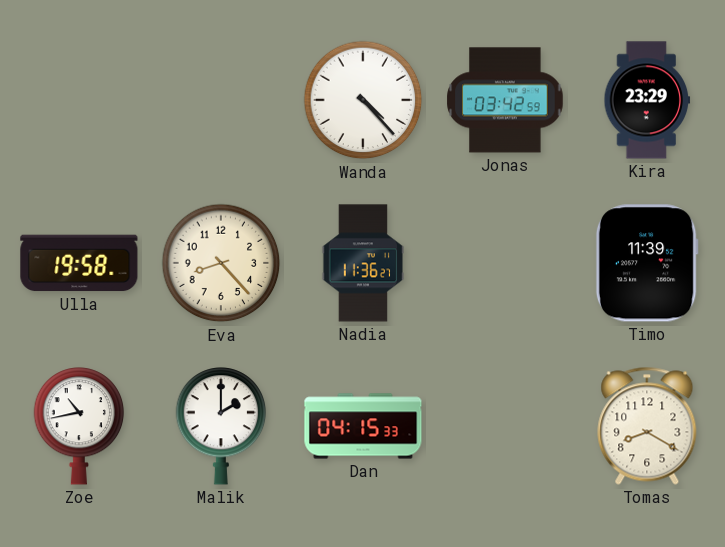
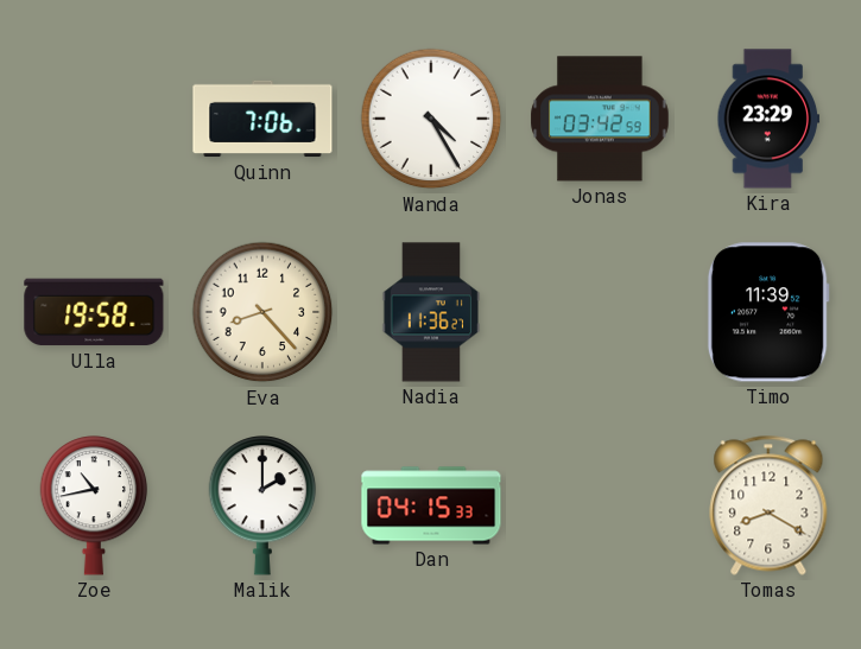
Quinn: none -> 7:06 (262, 119)
Wanda: 4:23 -> 4:25 (431, 119)
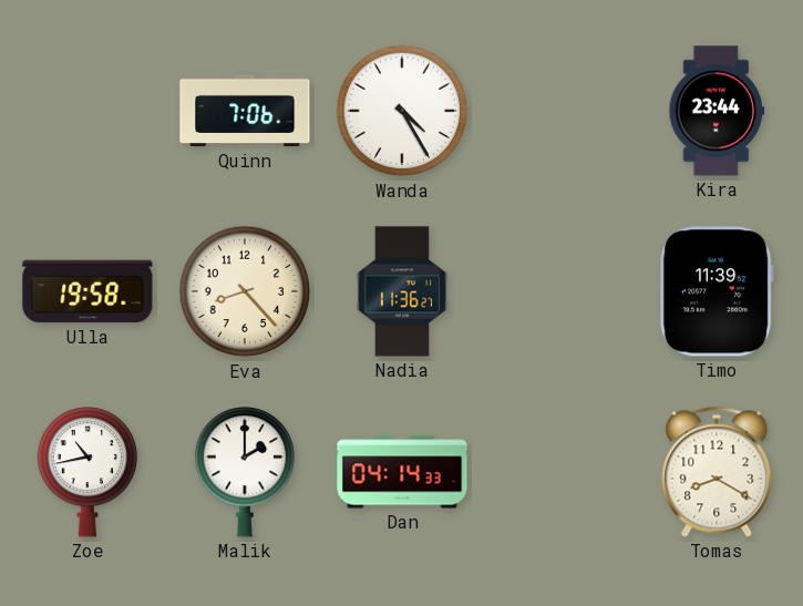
Jonas: 03:42 -> none (600, 119)
Kira: 23:29 -> 23:44 (717, 111)
Dan: 04:15 -> 04:14 (402, 472)
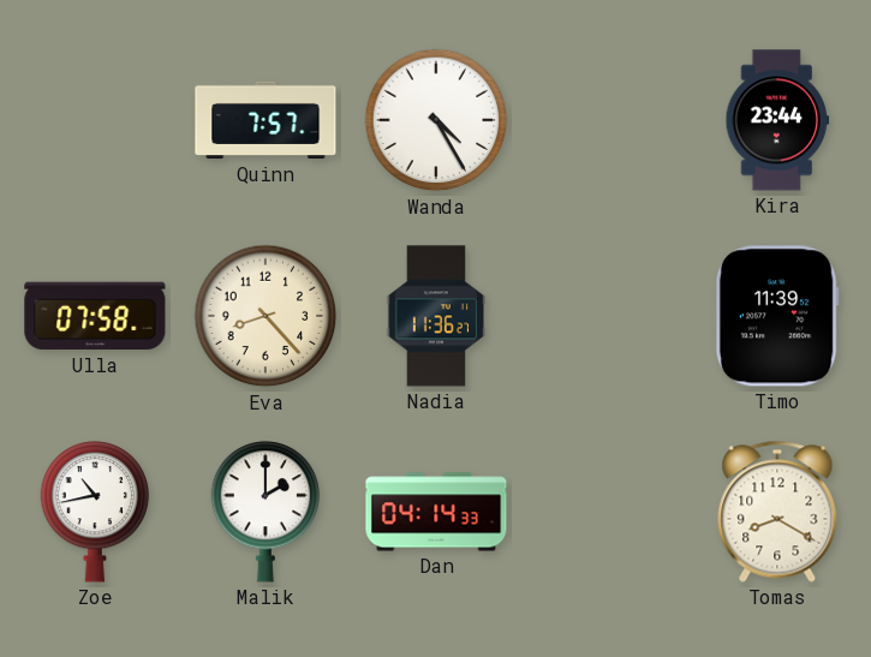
Quinn: 7:06 -> 7:57 (266, 120)
Ulla: 19:58 -> 07:58 (95, 316)
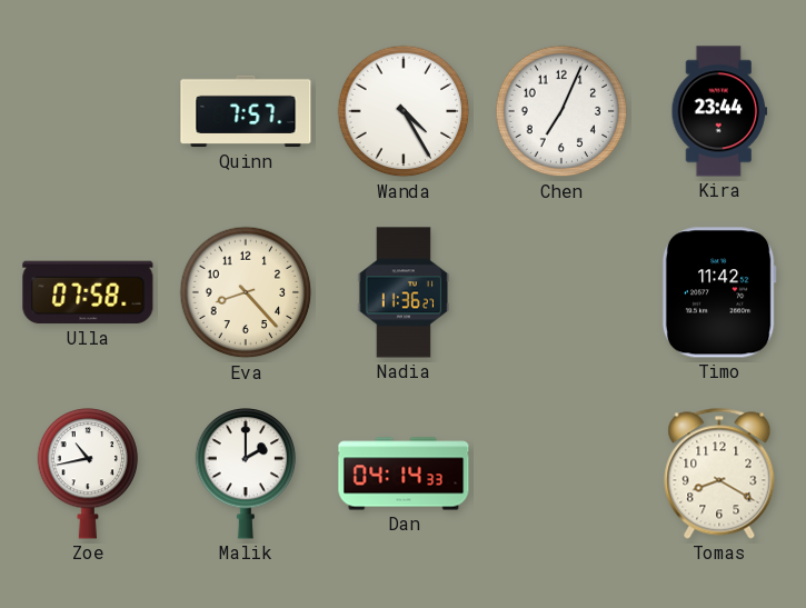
Chen: none -> 7:04 (561, 111)
Timo: 11:39 -> 11:42 (719, 292)
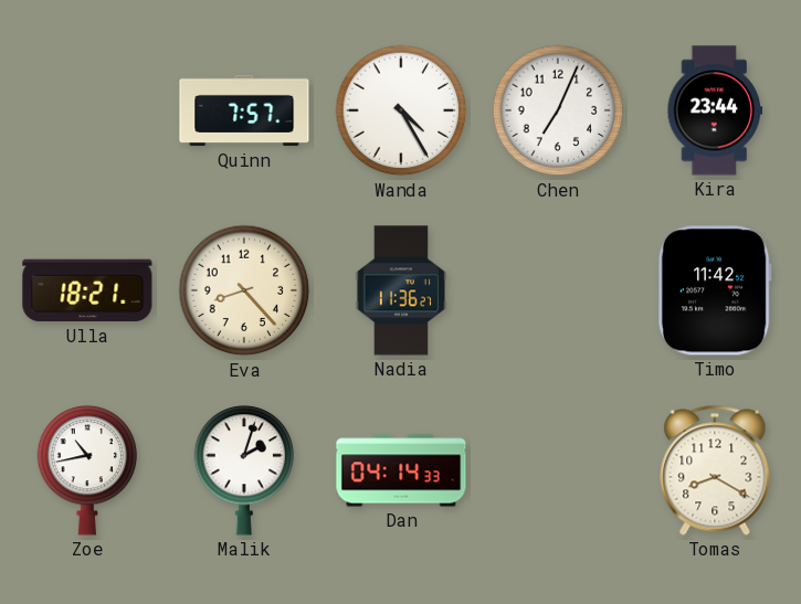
Ulla: 07:58 -> 18:21 (87, 290)
Malik: 2:00 -> 2:03 (244, 470)
